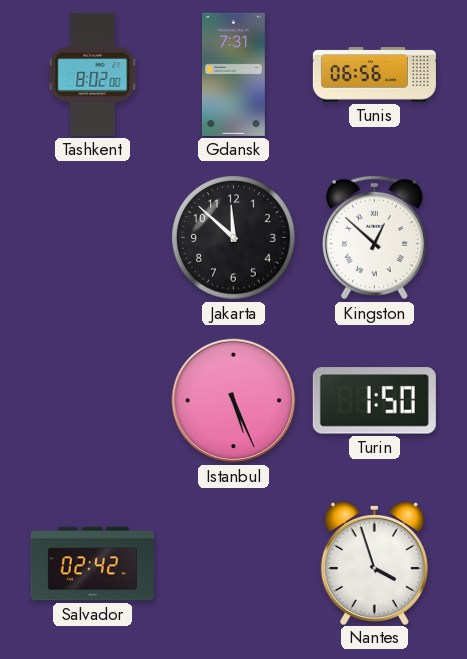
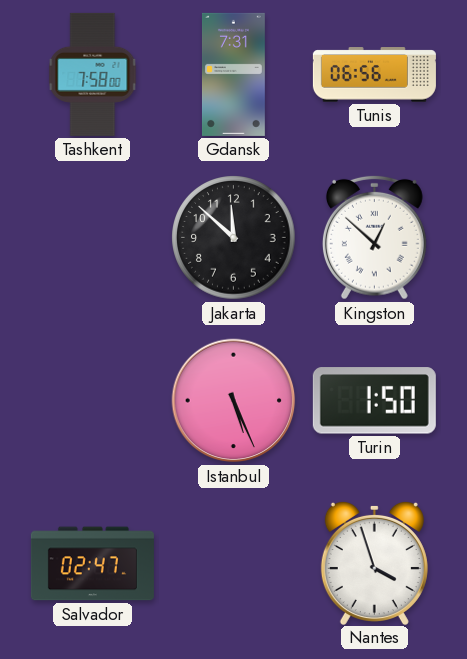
Tashkent: 8:02 -> 7:58 (93, 74)
Salvador: 02:42 -> 02:47 (92, 564)
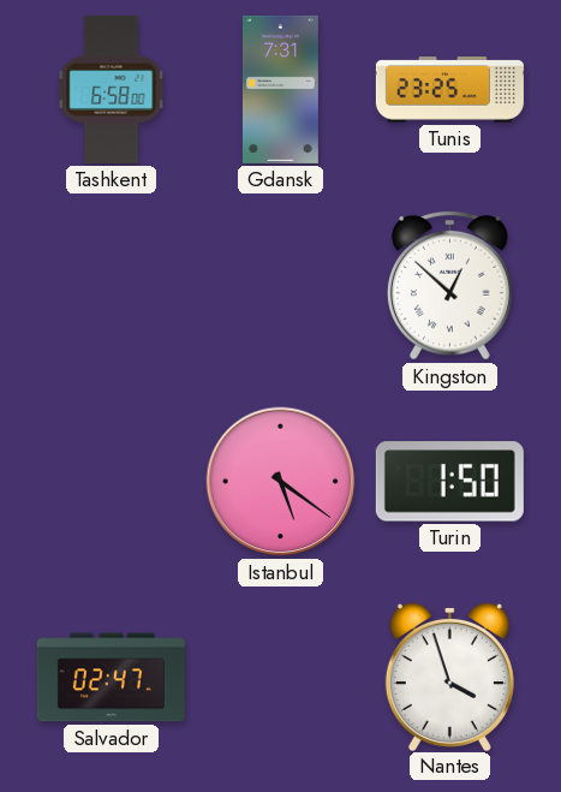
Tashkent: 7:58 -> 6:58 (112, 89)
Tunis: 06:56 -> 23:25 (449, 90)
Jakarta: 11:52 -> none (234, 238)
Istanbul: 5:26 -> 5:21 (281, 482)
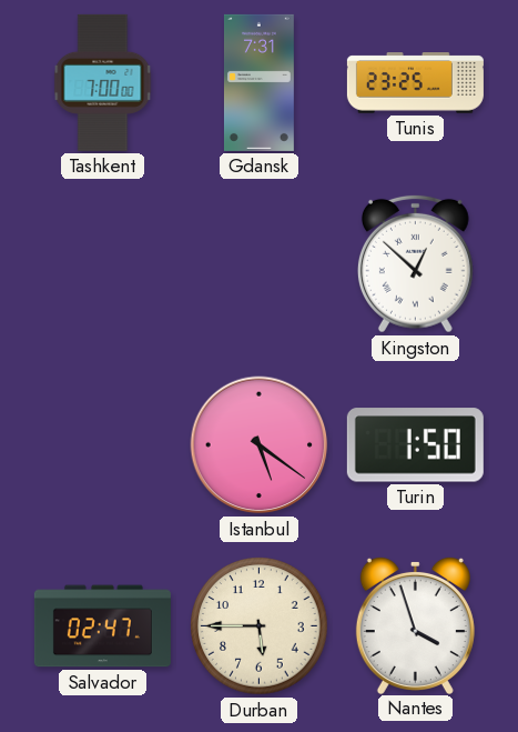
Tashkent: 6:58 -> 7:00 (103, 82)
Durban: none -> 5:45 (260, 626)
